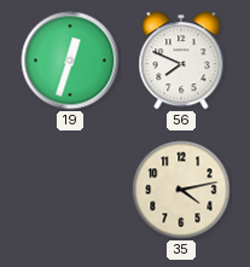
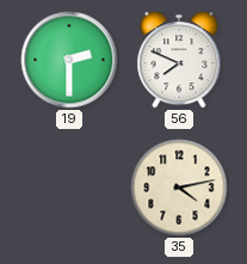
19: 12:33 -> 2:30 (69, 60)
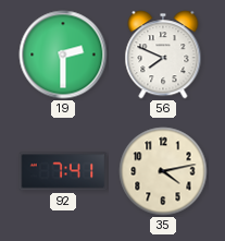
92: none -> 7:41 (63, 171)
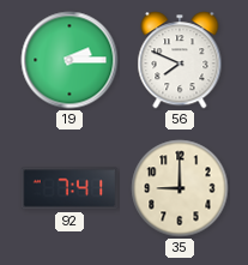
19: 2:30 -> 2:15 (69, 60)
35: 4:13 -> 9:00 (180, 188)
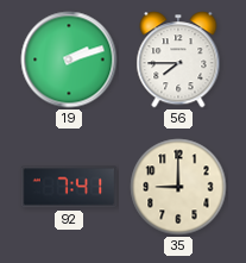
19: 2:15 -> 2:12 (69, 60)
56: 7:49 -> 7:45 (178, 60)
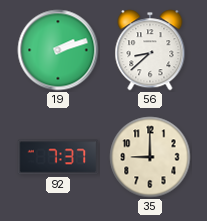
56: 7:45 -> 8:38 (150, 50)
92: 7:41 -> 7:37 (58, 157)
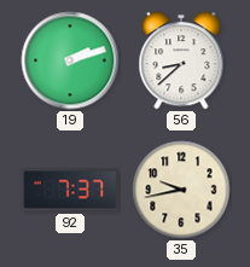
35: 9:00 -> 9:43 (181, 190)
